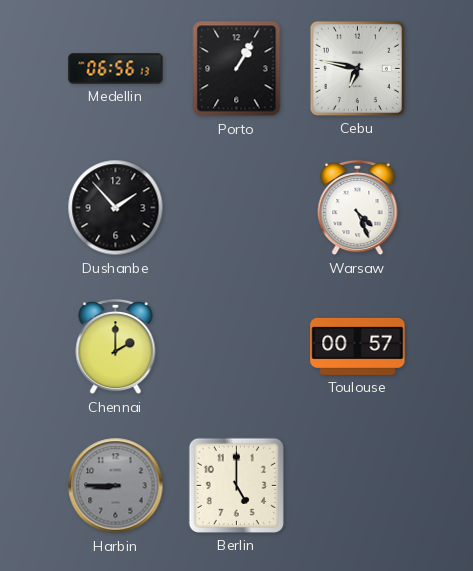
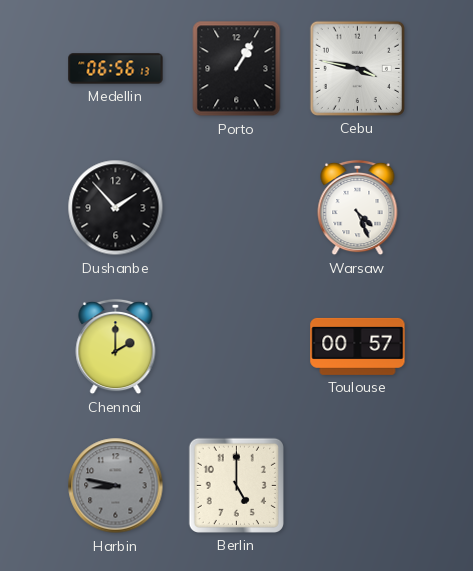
Cebu: 6:47 -> 3:47 (357, 68)
Harbin: 8:45 -> 8:47 (116, 486)
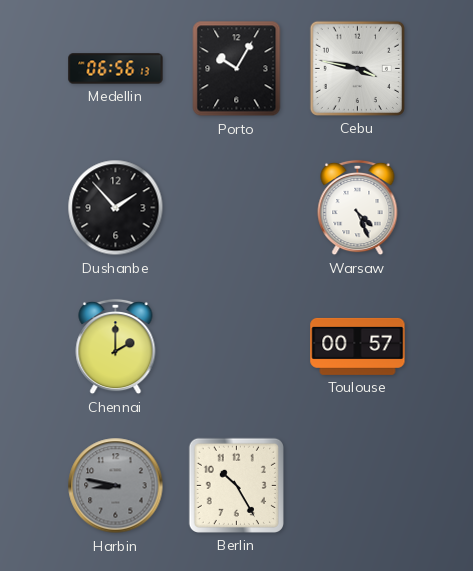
Porto: 1:05 -> 10:05 (237, 69)
Berlin: 5:00 -> 10:25 (236, 485)
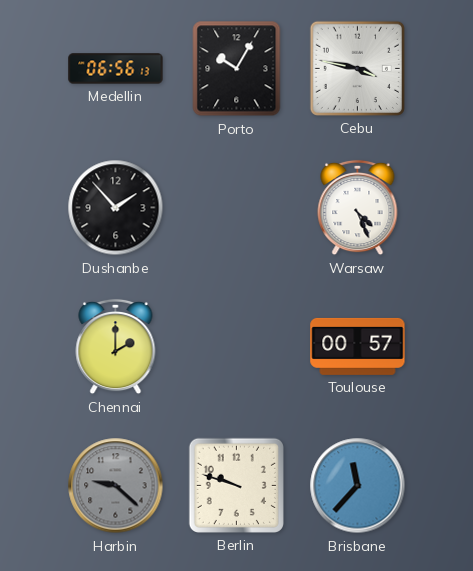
Harbin: 8:47 -> 9:22 (116, 486)
Berlin: 10:25 -> 9:48 (236, 485)
Brisbane: none -> 11:37 (358, 486)
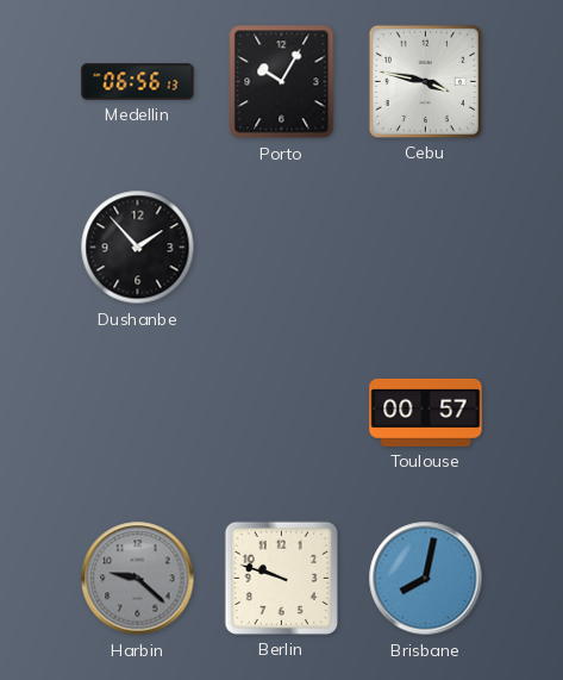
Warsaw: 4:26 -> none (358, 208)
Chennai: 2:00 -> none (116, 347)
Brisbane: 11:37 -> 8:02 (426, 579)
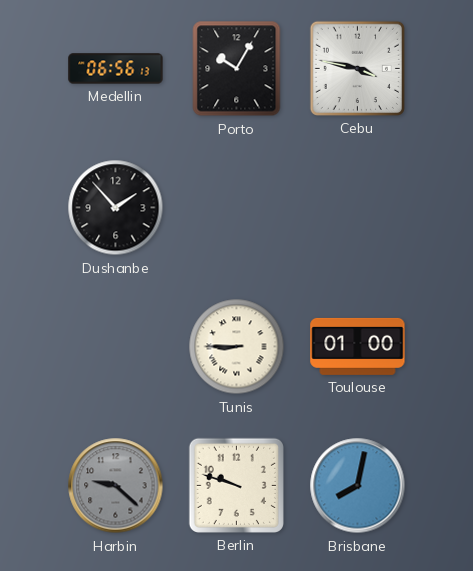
Tunis: none -> 8:45 (237, 347)
Toulouse: 00:57 -> 01:00 (358, 346)
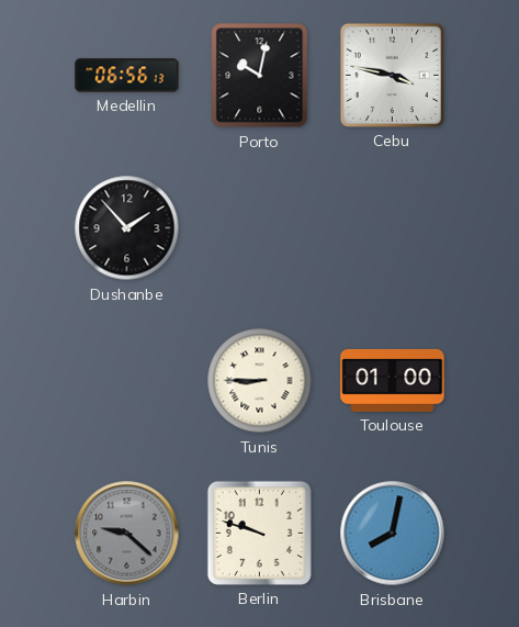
Porto: 10:05 -> 10:02 (260, 76)
